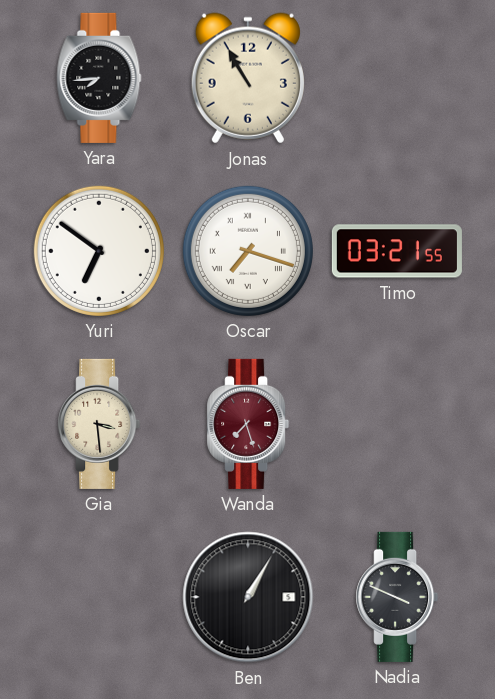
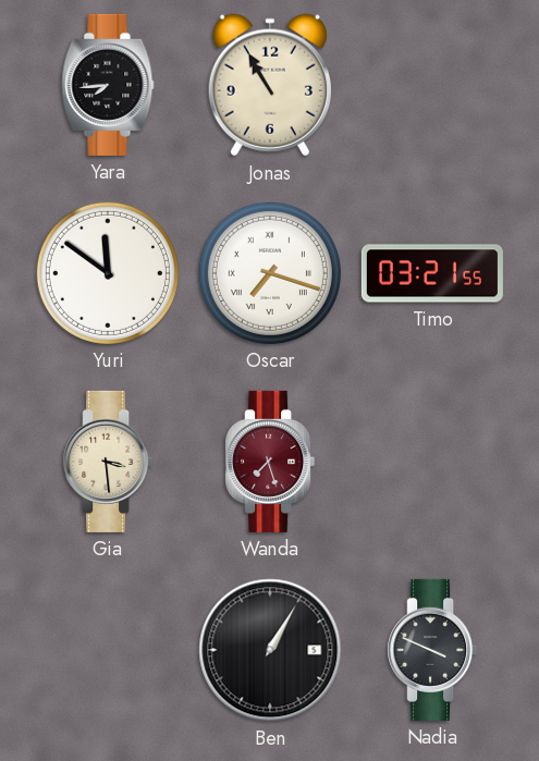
Yuri: 6:51 -> 11:51 (108, 273)
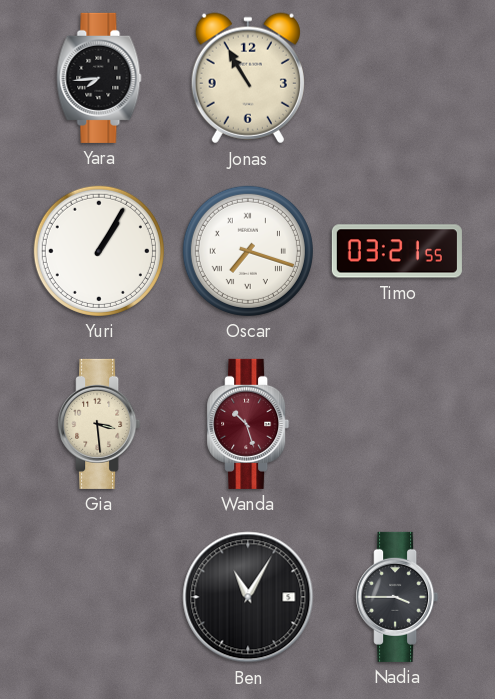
Yuri: 11:51 -> 1:05 (99, 251)
Wanda: 7:27 -> 10:27 (248, 424)
Ben: 1:05 -> 11:05 (248, 597)
Nadia: 3:49 -> 3:45 (397, 597)
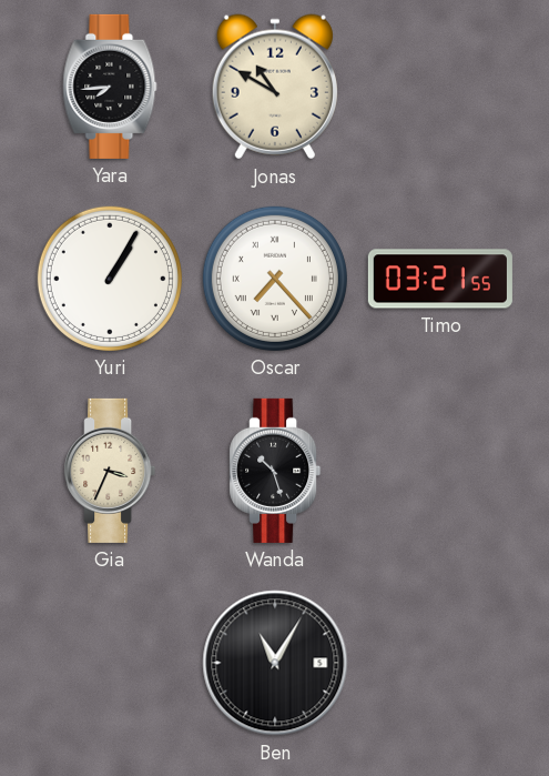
Jonas: 10:55 -> 10:50 (275, 87)
Oscar: 7:18 -> 7:23 (275, 279)
Gia: 3:29 -> 3:34 (110, 471)
Wanda dial: burgundy -> black (275, 471)
Nadia: 3:45 -> none (397, 597)
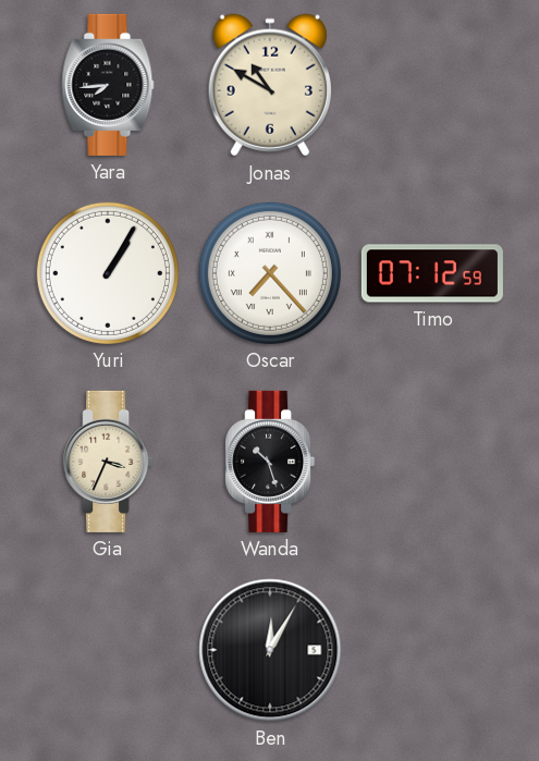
Timo: 03:21 -> 07:12 (432, 273)
Ben: 11:05 -> 12:05 (270, 650)
